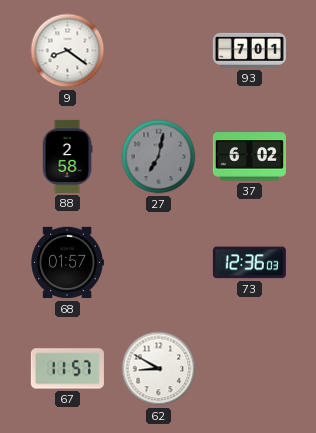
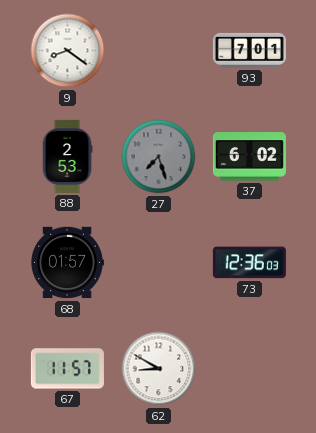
88: 2:58 -> 2:53 (67, 156)
27: 7:02 -> 7:27 (159, 157)
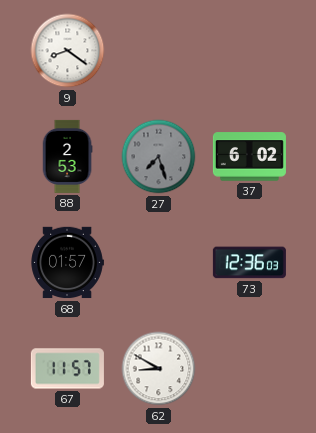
93: 7:01 -> none (249, 50)
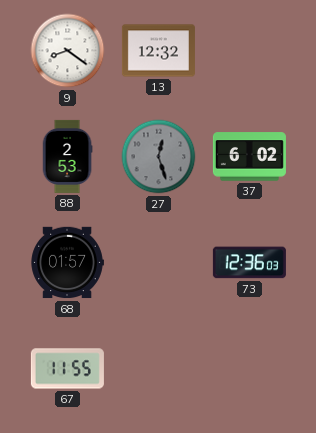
13: none -> 12:32 (158, 51)
27: 7:27 -> 12:27 (159, 157)
67: 11:57 -> 11:55 (67, 369)
62: 8:50 -> none (159, 369)
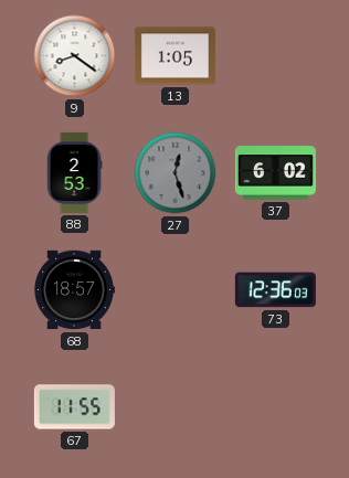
13: 12:32 -> 1:05 (174, 56)
68: 01:57 -> 18:57 (74, 290)
